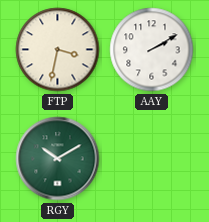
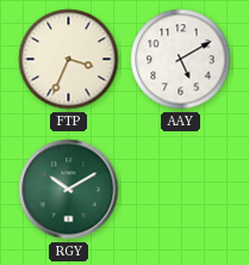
FTP: 3:32 -> 3:34 (69, 60)
AAY: 2:10 -> 5:10 (181, 60)
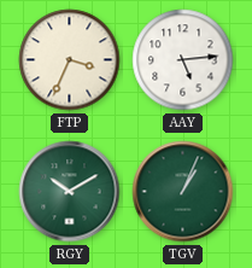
AAY: 5:10 -> 5:14 (183, 60)
TGV: none -> 1:04 (183, 192)
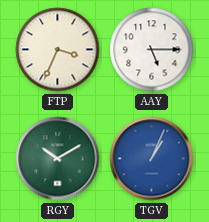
AAY: 5:14 -> 5:15 (152, 50)
TGV dial: green -> blue (152, 159)
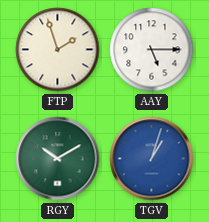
FTP: 3:34 -> 1:57 (58, 50)
TGV: 1:04 -> 1:03 (152, 159)
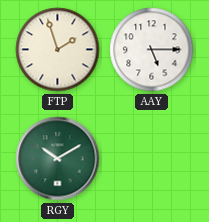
TGV: 1:03 -> none (152, 159)
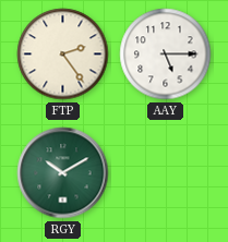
FTP: 1:57 -> 2:24 (63, 55)
